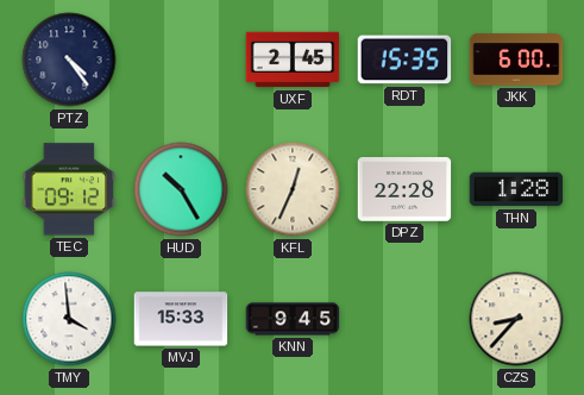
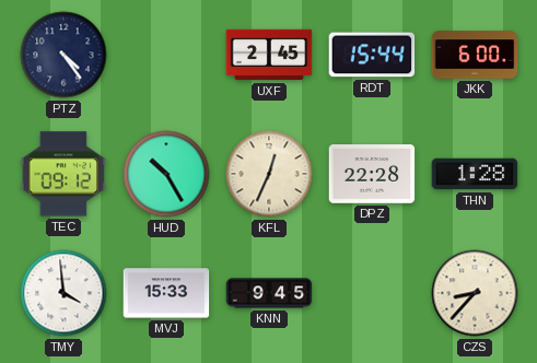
RDT: 15:35 -> 15:44 (372, 55)
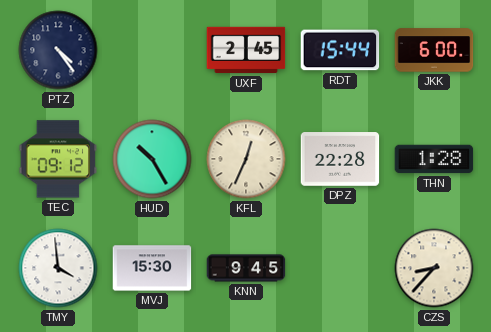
MVJ: 15:33 -> 15:30 (152, 268)
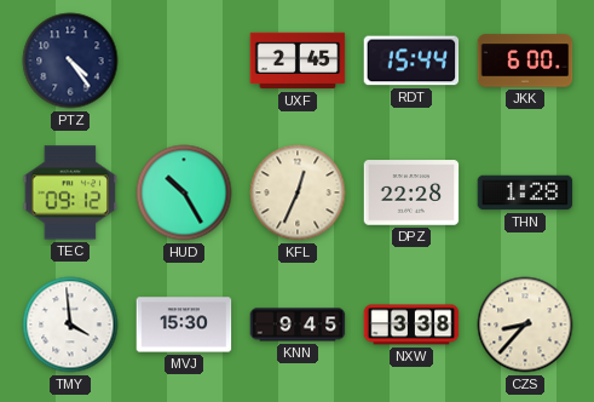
NXW: none -> 3:38 (411, 325)
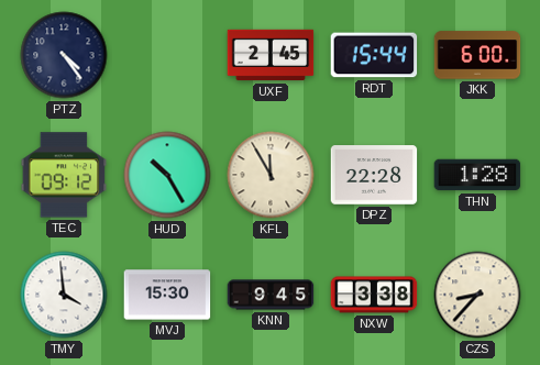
KFL: 12:34 -> 11:55 (271, 175)
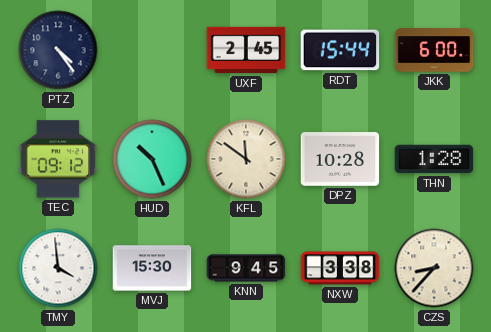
HUD: 10:25 -> 10:26 (152, 159)
KFL: 11:55 -> 11:51 (246, 159)
DPZ: 22:28 -> 10:28 (340, 159)
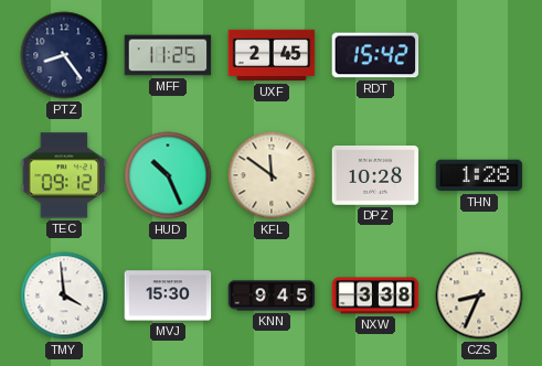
PTZ: 4:24 -> 8:24 (64, 55)
MFF: none -> 11:25 (168, 55)
RDT: 15:44 -> 15:42 (375, 55)
JKK: 6:00 -> none (434, 50)
CZS: 8:37 -> 8:34 (479, 295)
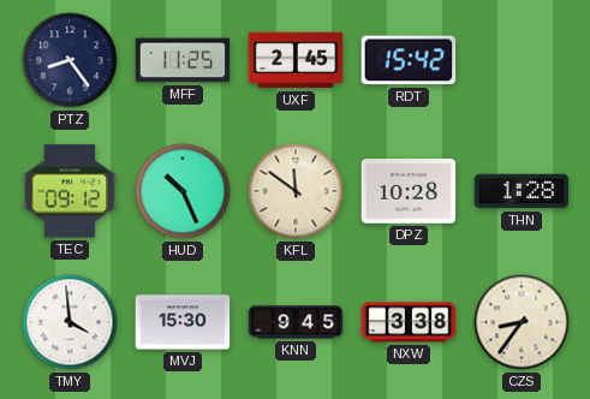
CZS: 8:34 -> 8:36 (522, 322)
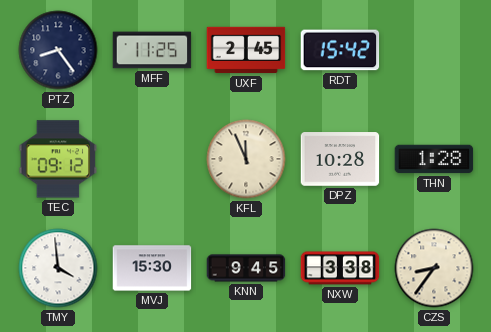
HUD: 10:26 -> none (183, 191)
KFL: 11:51 -> 11:56 (246, 159)
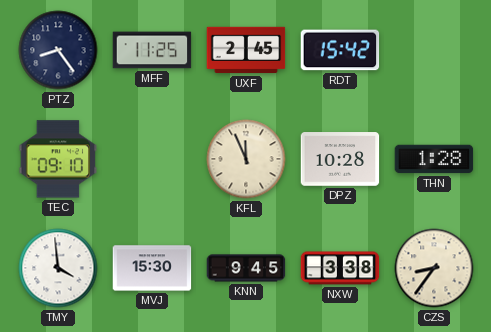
TEC: 09:12 -> 09:10 (58, 159)
